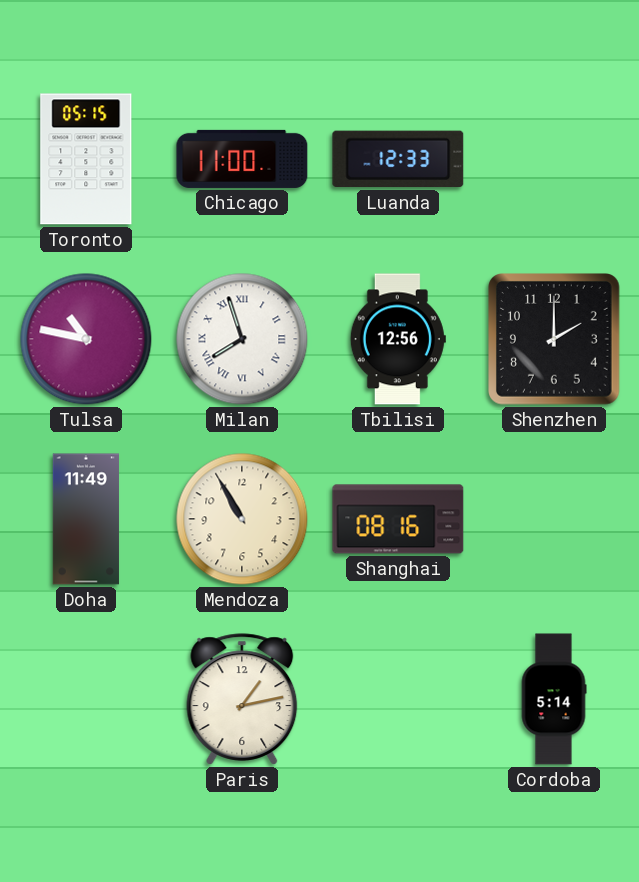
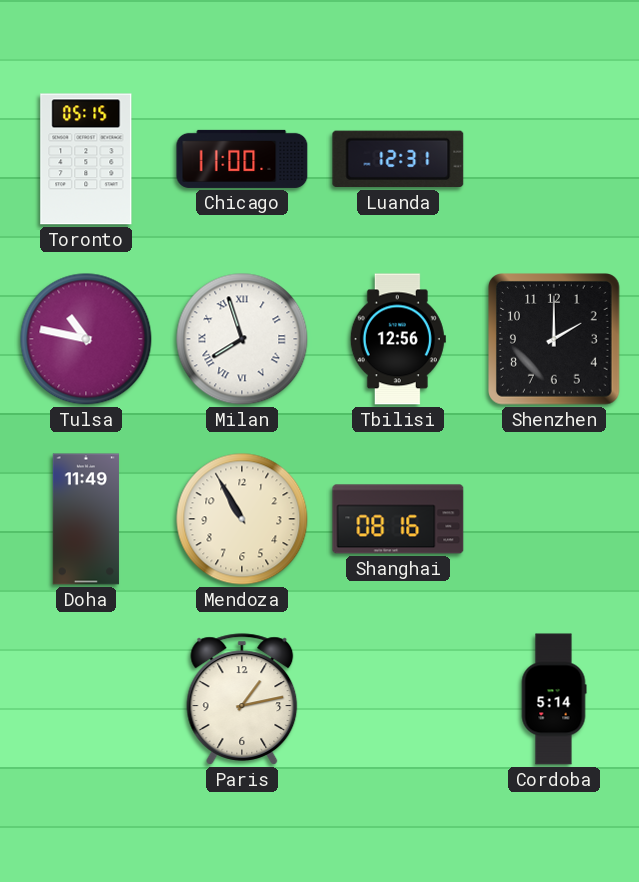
Luanda: 12:33 -> 12:31 (398, 159)
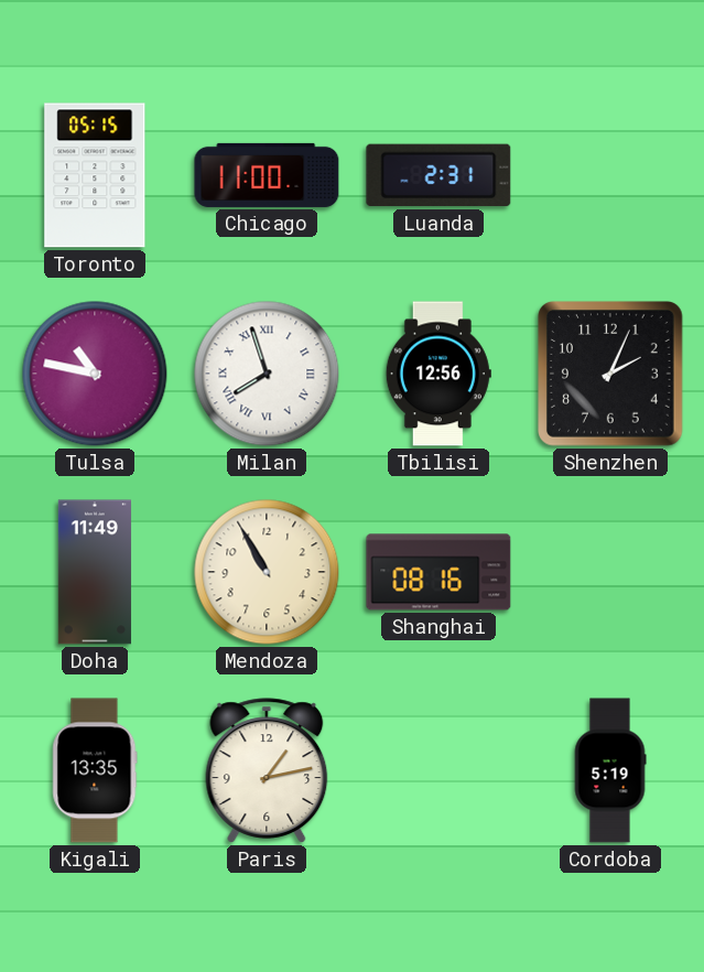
Luanda: 12:31 -> 2:31 (438, 175)
Shenzhen: 2:00 -> 2:04 (611, 375)
Kigali: none -> 13:35 (95, 770)
Cordoba: 5:14 -> 5:19 (610, 770)
